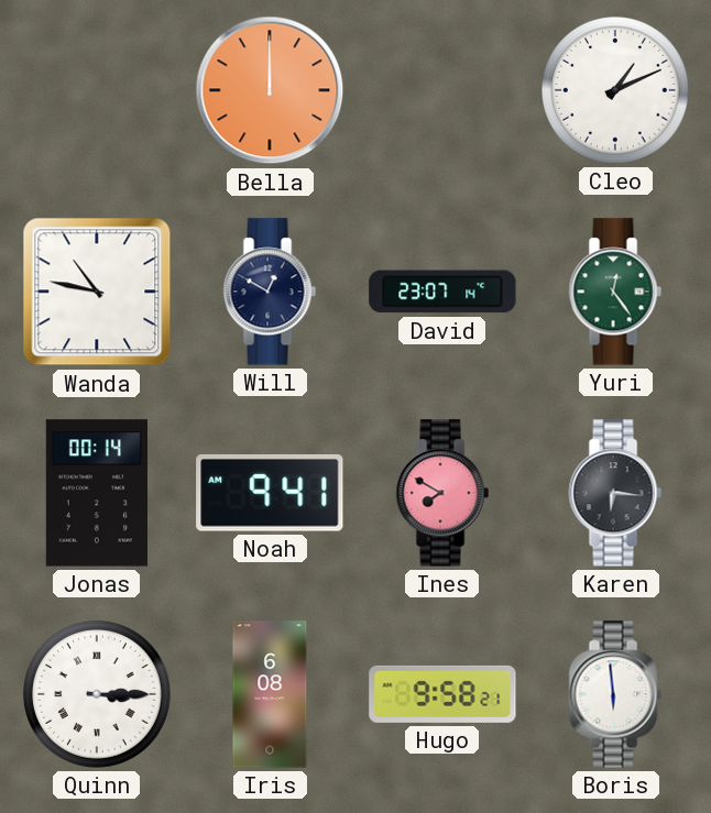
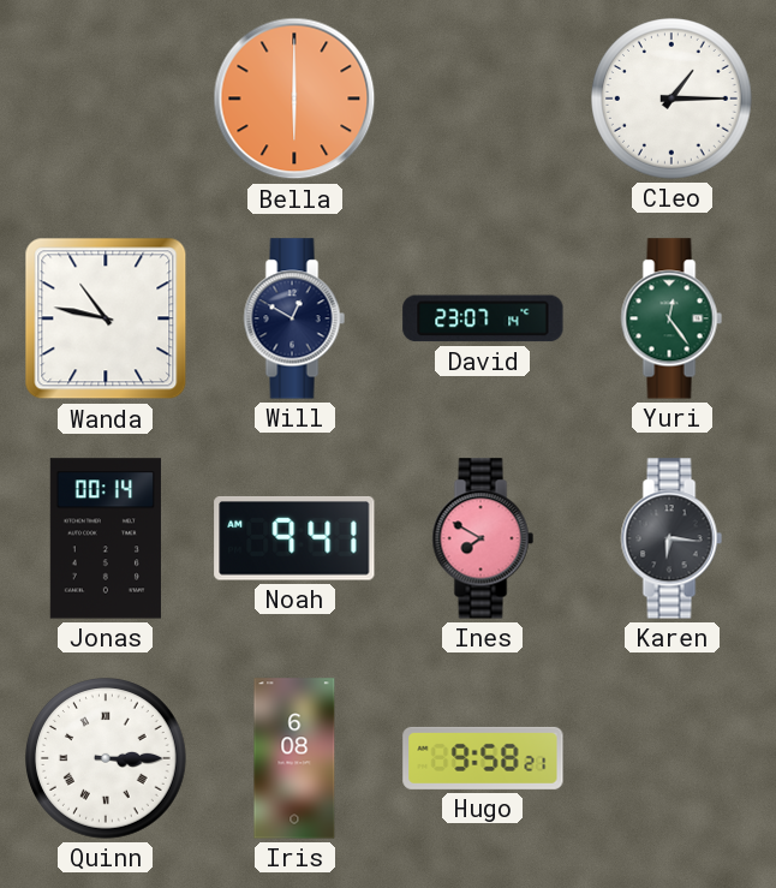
Bella: 12:00 -> 6:00 (294, 99)
Cleo: 1:11 -> 1:15 (673, 100)
Boris: 5:59 -> none (615, 694)
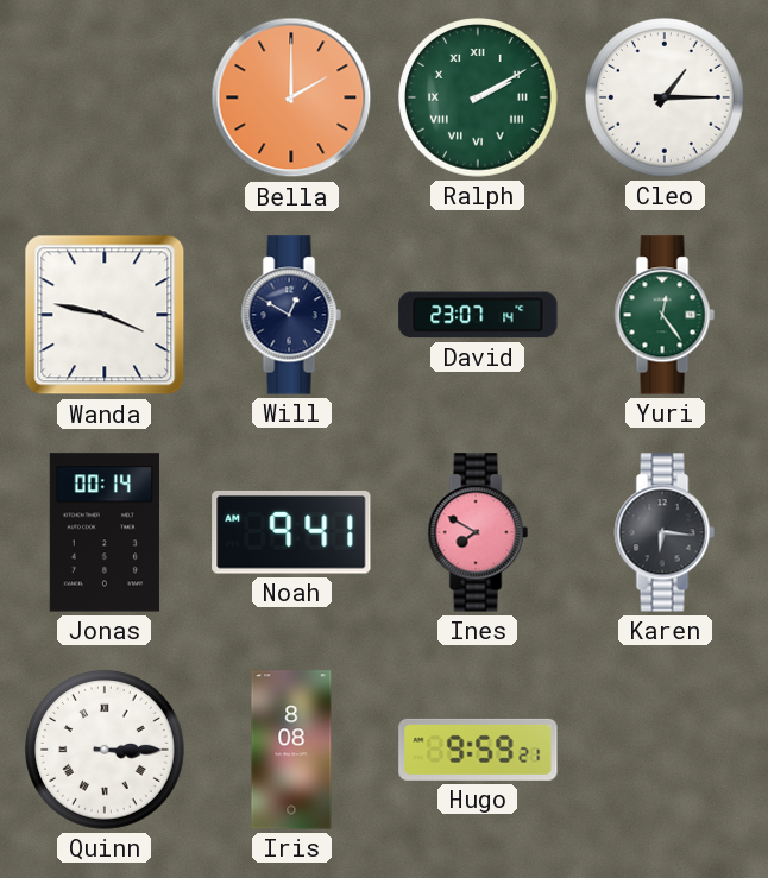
Bella: 6:00 -> 2:00 (291, 97)
Ralph: none -> 2:10 (479, 99)
Wanda: 10:47 -> 3:47 (105, 315)
Iris: 6:08 -> 8:08 (291, 750)
Hugo: 9:58 -> 9:59 (478, 750)
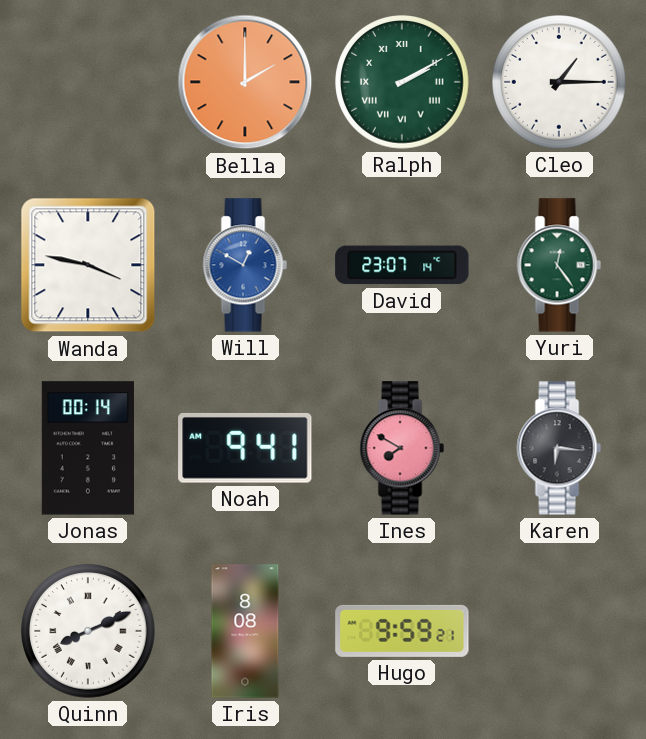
Will dial: navy -> blue (245, 265)
Quinn: 3:15 -> 8:11 (89, 632)
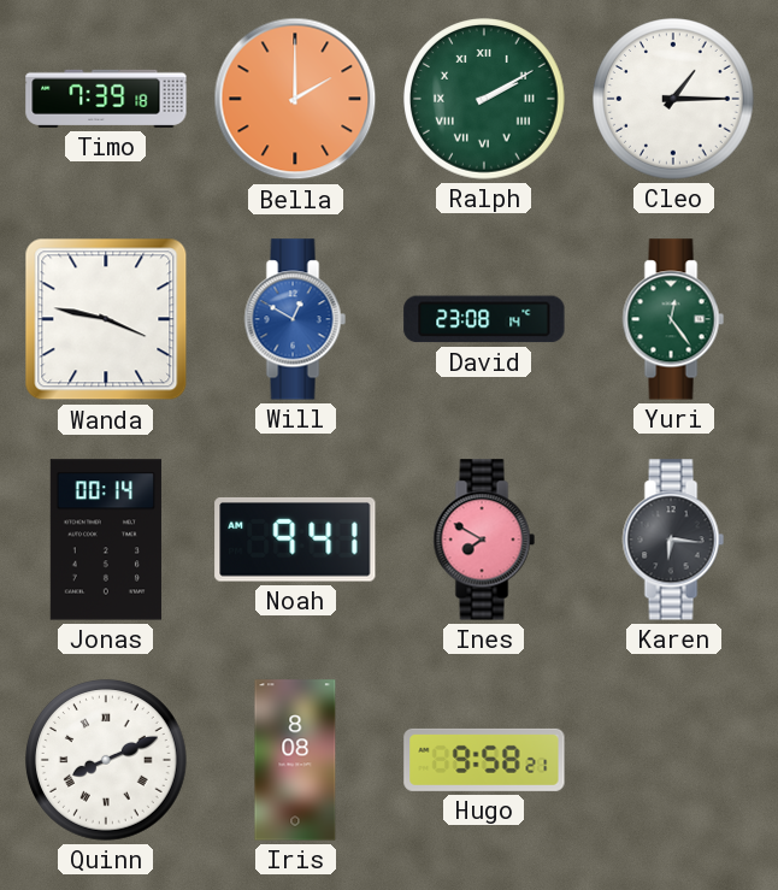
Timo: none -> 7:39 (106, 99)
David: 23:07 -> 23:08 (484, 319)
Hugo: 9:59 -> 9:58 (484, 760)
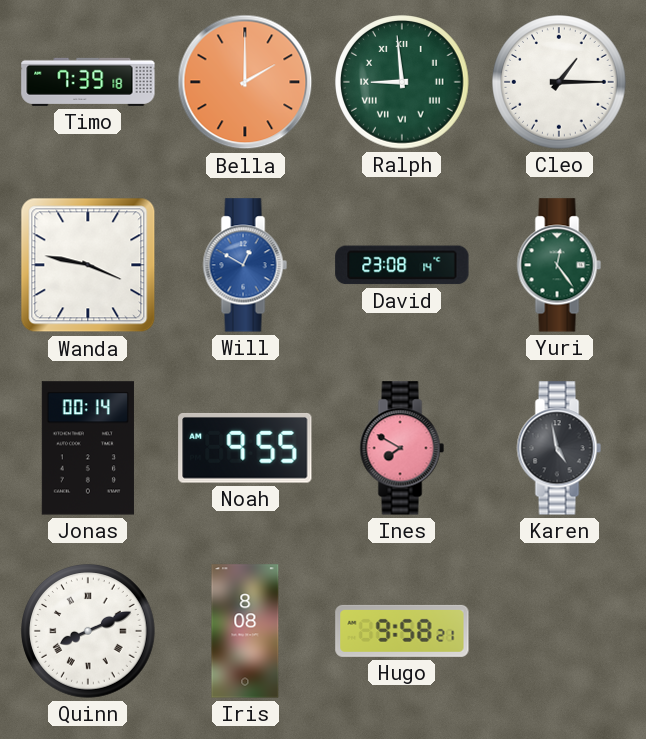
Ralph: 2:10 -> 8:59 (403, 83)
Noah: 9:41 -> 9:55 (245, 448)
Karen: 6:16 -> 4:58 (559, 448)
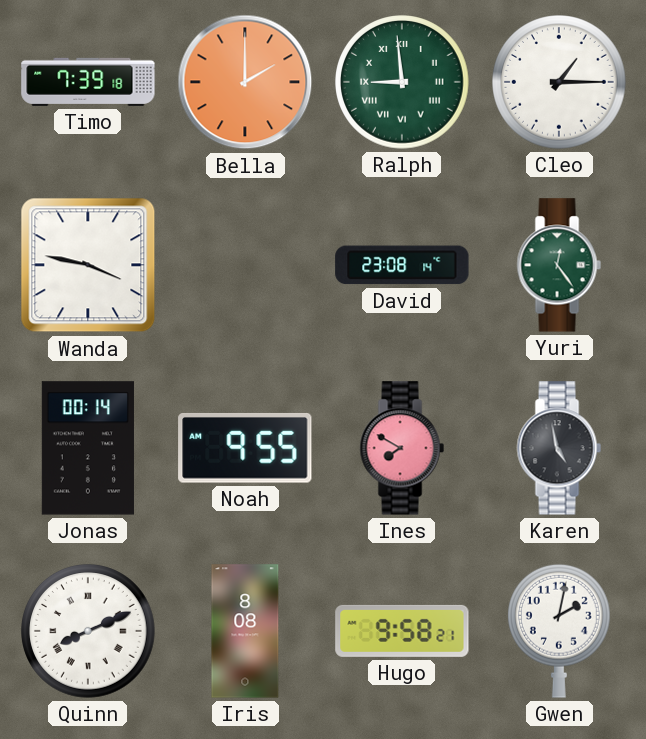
Will: 12:50 -> none (245, 265)
Gwen: none -> 2:02 (559, 631)
